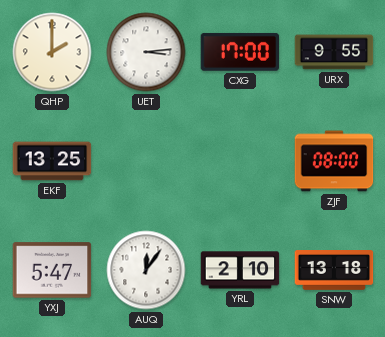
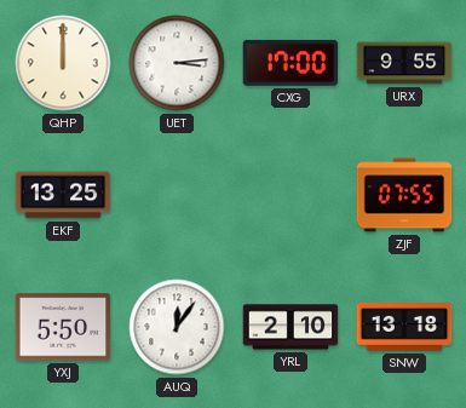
QHP: 2:00 -> 12:00 (63, 63)
ZJF: 08:00 -> 07:55 (404, 195)
YXJ: 5:47 -> 5:50 (63, 327)
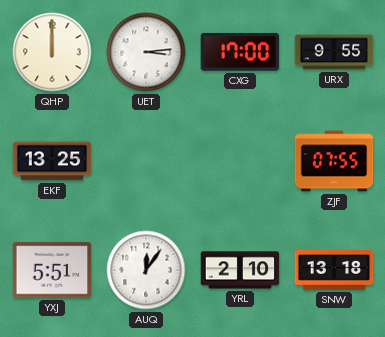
YXJ: 5:50 -> 5:51 (52, 270)
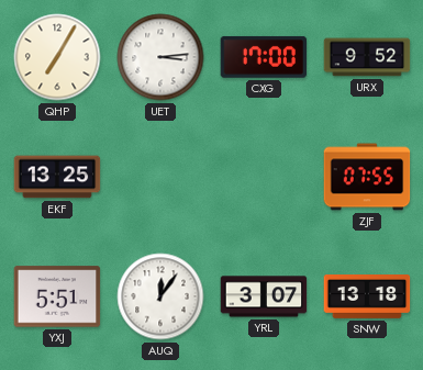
QHP: 12:00 -> 7:05 (57, 57)
URX: 9:55 -> 9:52 (367, 57)
YRL: 2:10 -> 3:07 (264, 296)
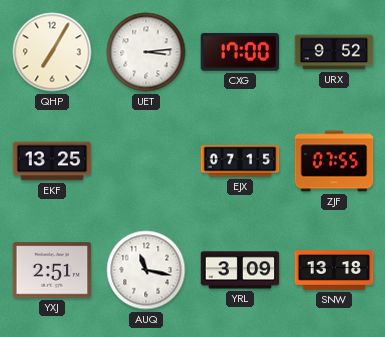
EJX: none -> 07:15 (240, 161)
YXJ: 5:51 -> 2:51 (52, 270)
AUQ: 12:06 -> 11:17 (146, 270)
YRL: 3:07 -> 3:09 (240, 270)
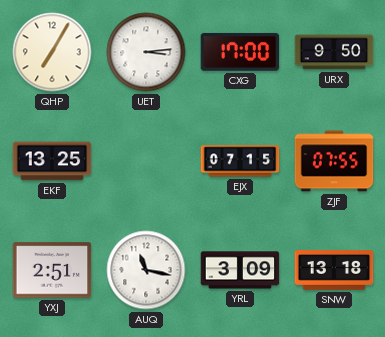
URX: 9:52 -> 9:50 (334, 52)
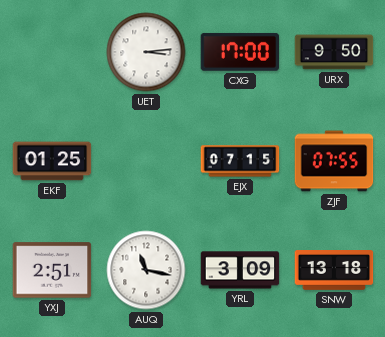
QHP: 7:05 -> none (52, 52)
EKF: 13:25 -> 01:25 (52, 161)
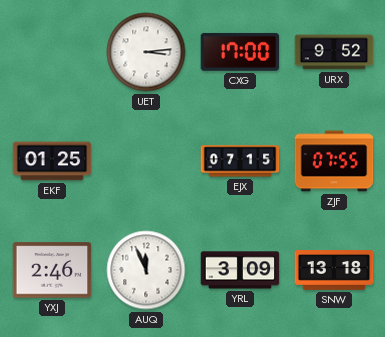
URX: 9:50 -> 9:52 (334, 52)
YXJ: 2:51 -> 2:46 (52, 270)
AUQ: 11:17 -> 11:56 (146, 270)
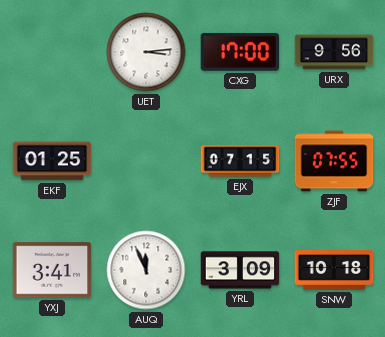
URX: 9:52 -> 9:56 (334, 52)
YXJ: 2:46 -> 3:41 (52, 270)
SNW: 13:18 -> 10:18 (334, 271)
